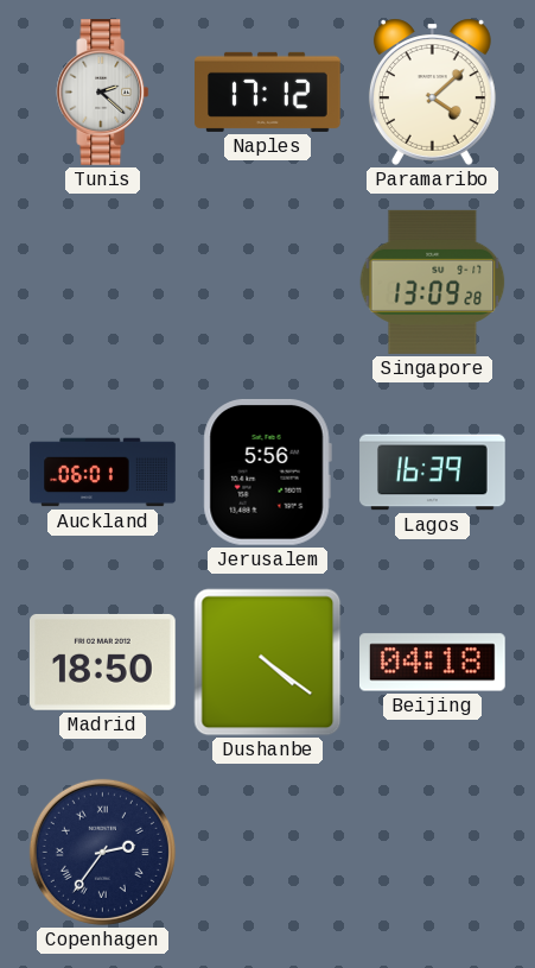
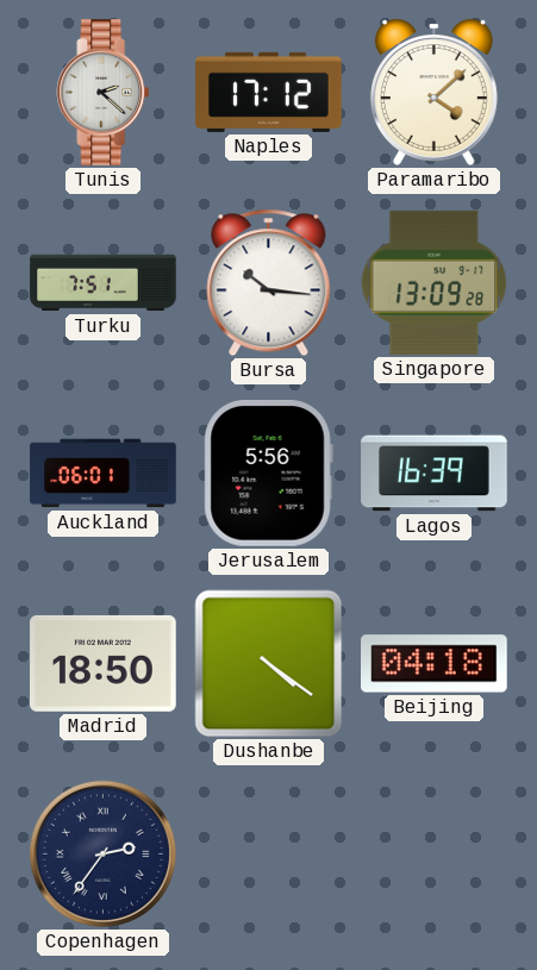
Turku: none -> 7:51 (104, 283)
Bursa: none -> 10:16 (269, 283)
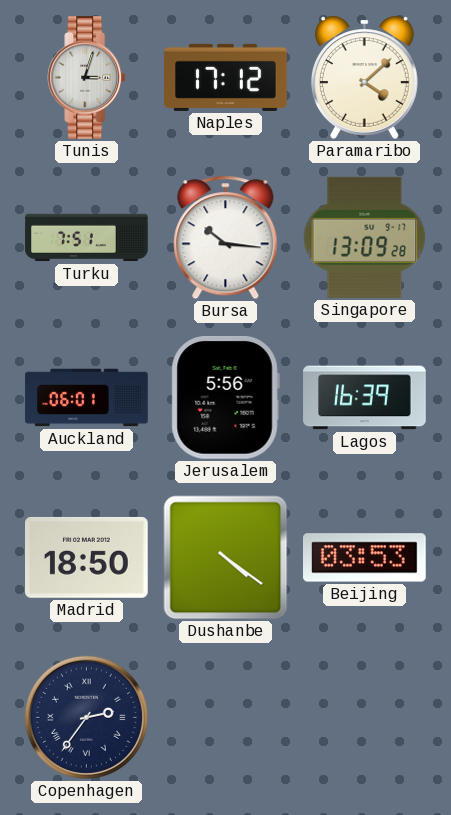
Tunis: 2:22 -> 3:03 (87, 78)
Beijing: 04:18 -> 03:53 (365, 558)
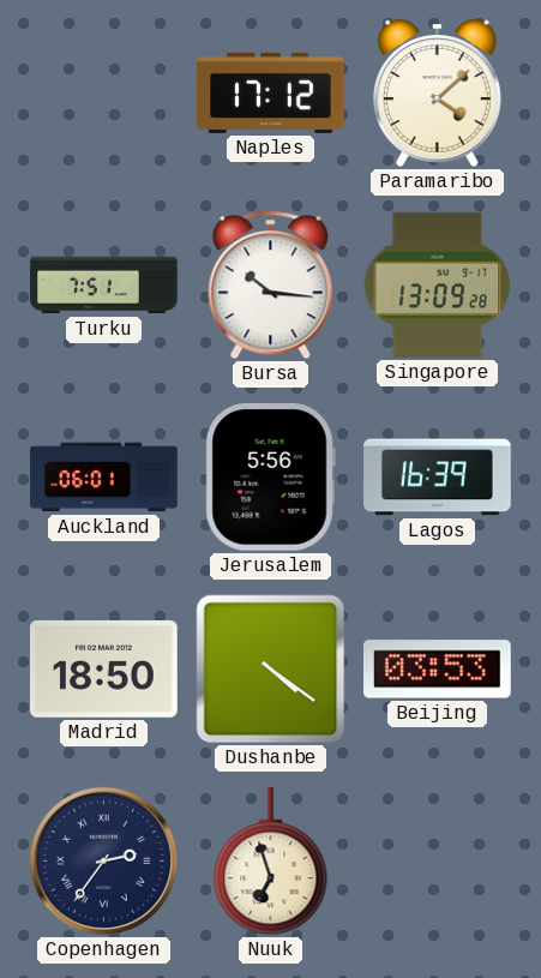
Tunis: 3:03 -> none (87, 78)
Nuuk: none -> 6:57 (271, 863)
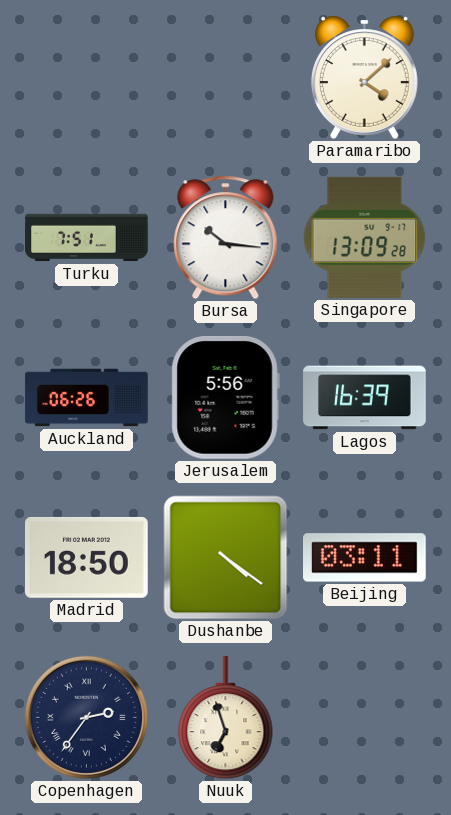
Naples: 17:12 -> none (271, 92)
Auckland: 06:01 -> 06:26 (87, 398)
Beijing: 03:53 -> 03:11 (365, 558)
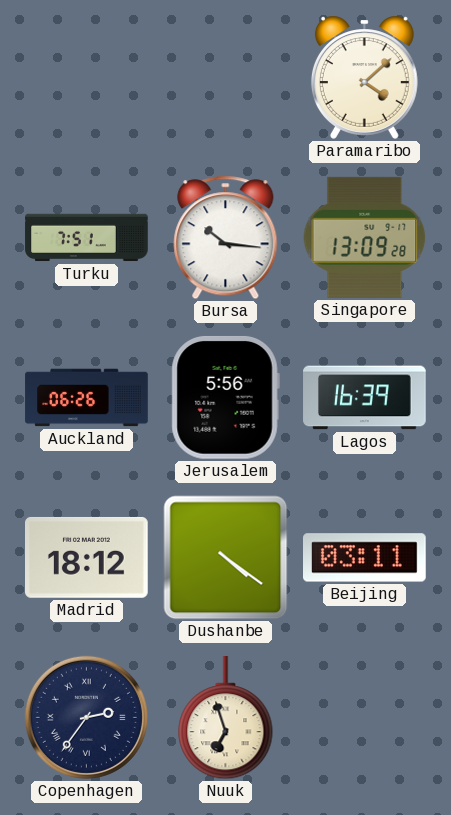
Madrid: 18:50 -> 18:12 (87, 557)
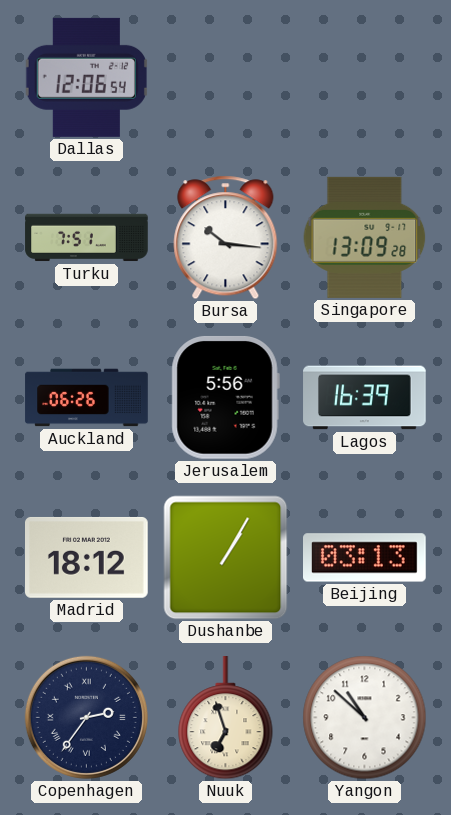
Dallas: none -> 12:06 (86, 77)
Paramaribo: 4:08 -> none (364, 77)
Dushanbe: 4:21 -> 1:05 (226, 558)
Beijing: 03:11 -> 03:13 (365, 558)
Yangon: none -> 10:52 (365, 718)
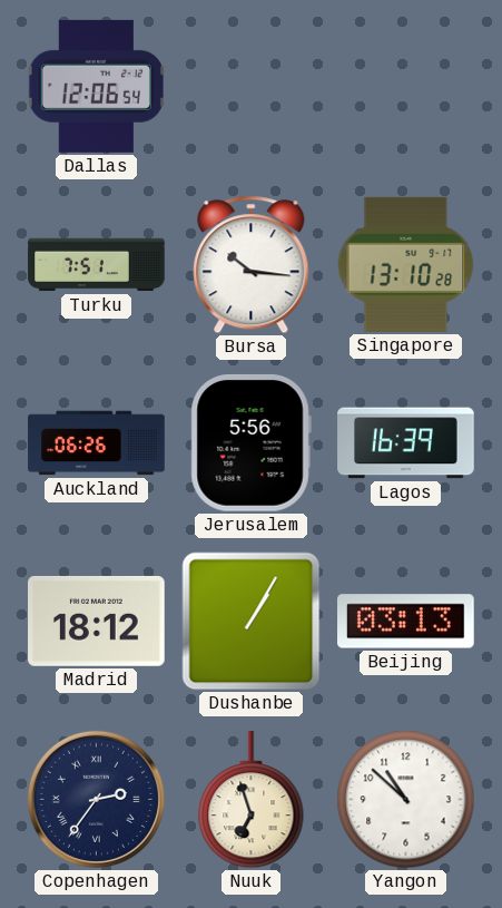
Singapore: 13:09 -> 13:10 (406, 264)
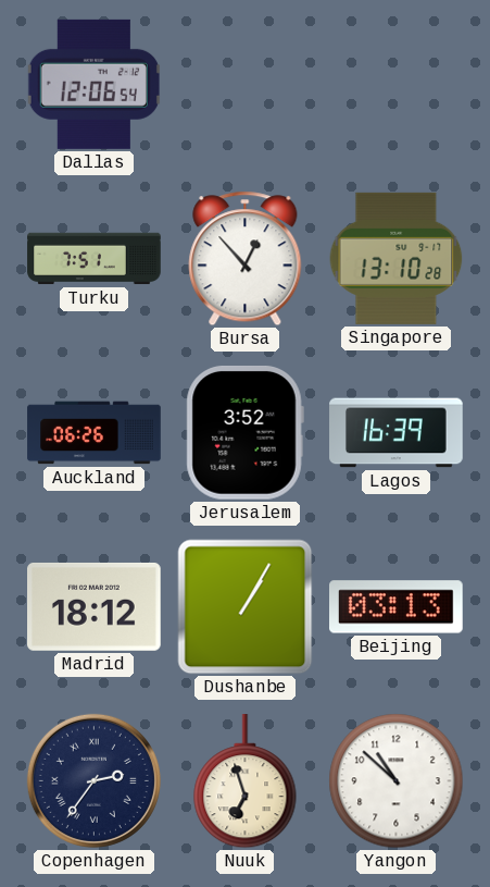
Bursa: 10:16 -> 12:53 (246, 259)
Jerusalem: 5:56 -> 3:52 (244, 432)
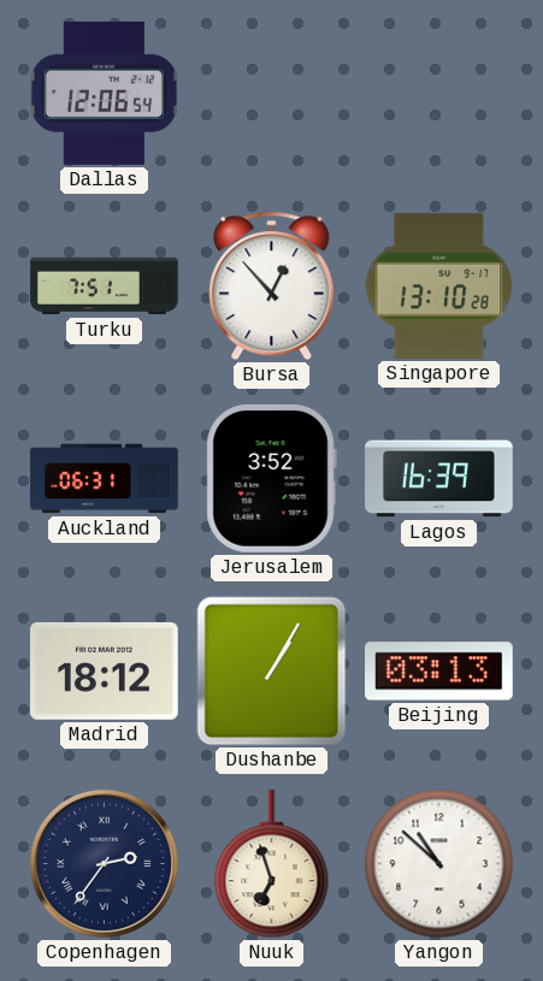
Auckland: 06:26 -> 06:31 (105, 479)
